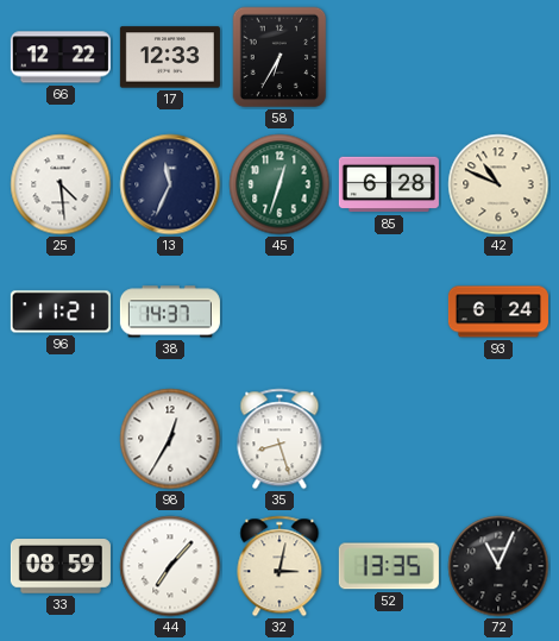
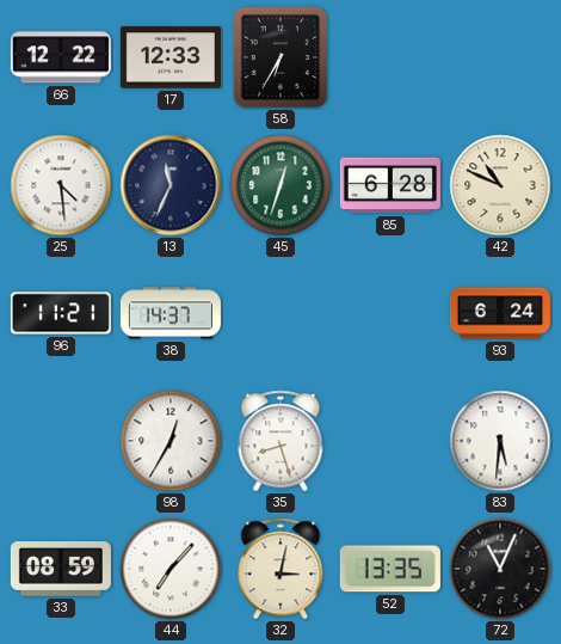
83: none -> 5:31 (500, 441)
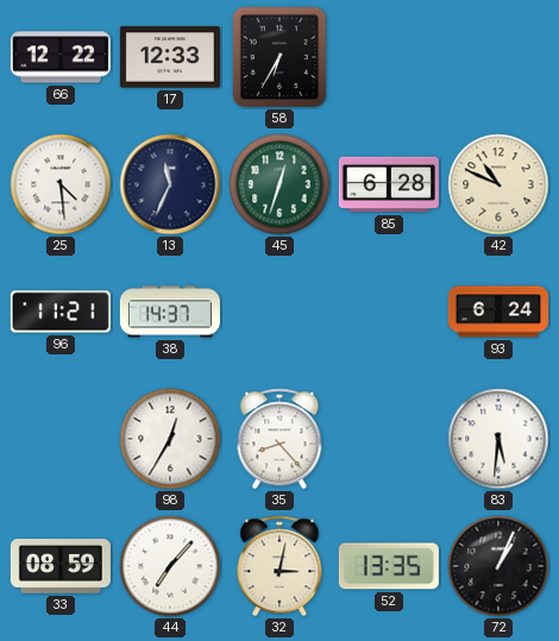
35: 8:27 -> 8:23 (279, 439)
72: 11:04 -> 1:04 (498, 566)
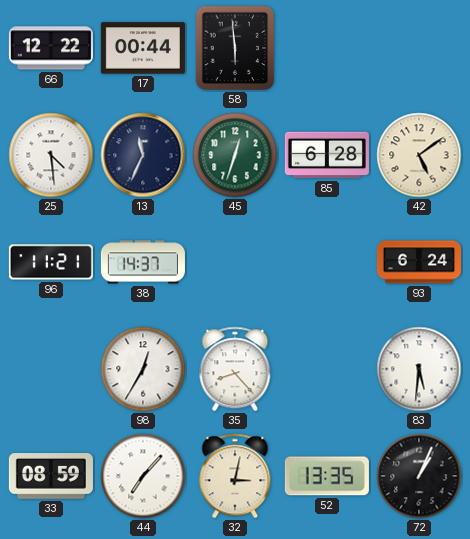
17: 12:33 -> 00:44 (143, 48)
58: 6:35 -> 5:59 (235, 48)
42: 10:49 -> 5:09 (419, 155)
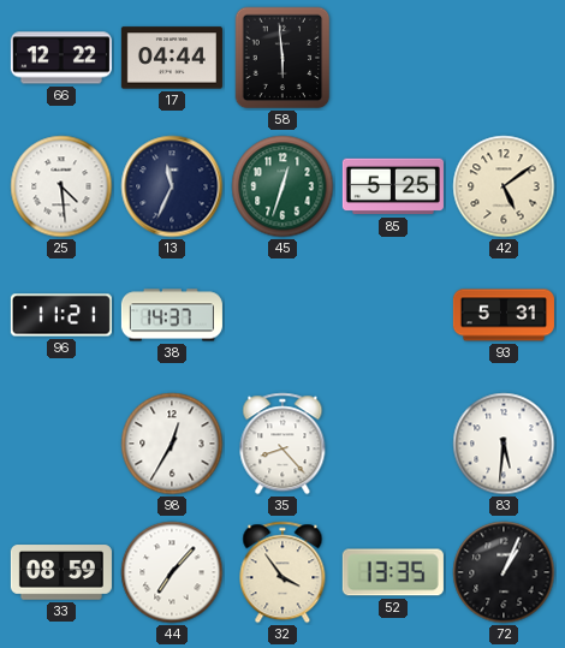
17: 00:44 -> 04:44 (172, 58)
85: 6:28 -> 5:25 (393, 186)
93: 6:24 -> 5:31 (504, 315)
32: 3:02 -> 3:54 (282, 572)
